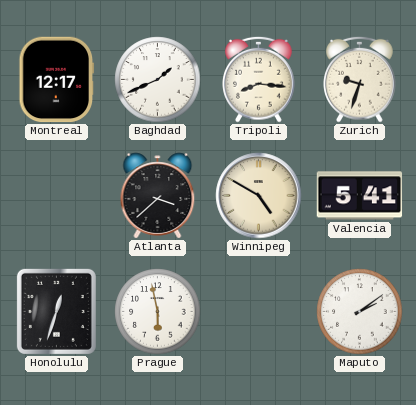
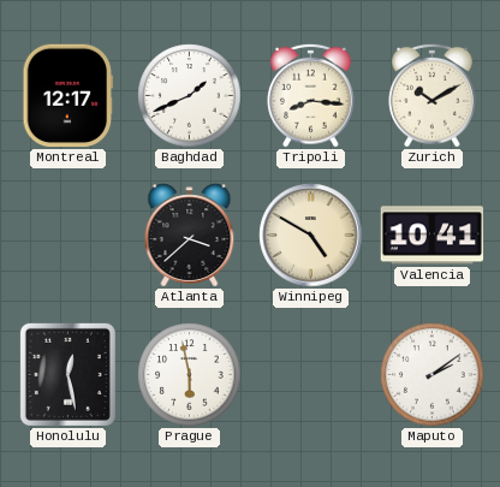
Zurich: 9:33 -> 10:10 (433, 95)
Valencia: 5:41 -> 10:41 (433, 236)
Honolulu: 12:33 -> 12:28 (67, 374)
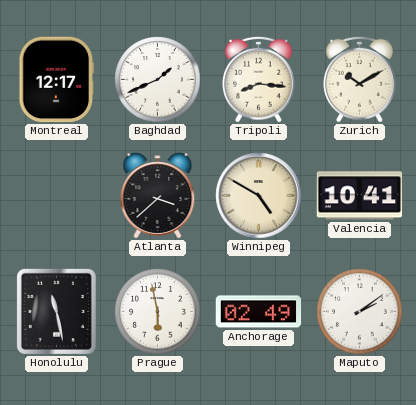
Honolulu: 12:28 -> 11:28 (56, 311)
Anchorage: none -> 02:49 (259, 312)
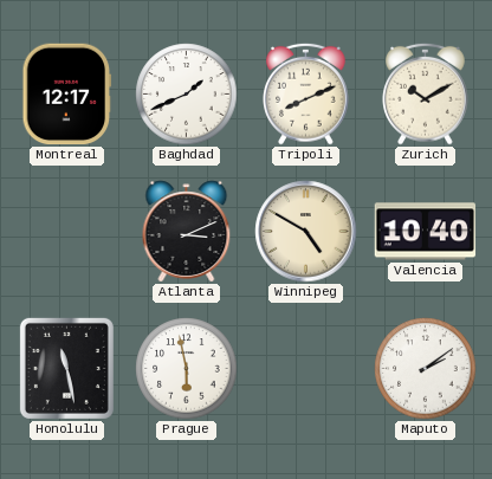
Tripoli: 8:16 -> 8:11 (306, 93)
Atlanta: 3:38 -> 3:11 (187, 232)
Valencia: 10:41 -> 10:40 (426, 232)
Anchorage: 02:49 -> none (259, 312)
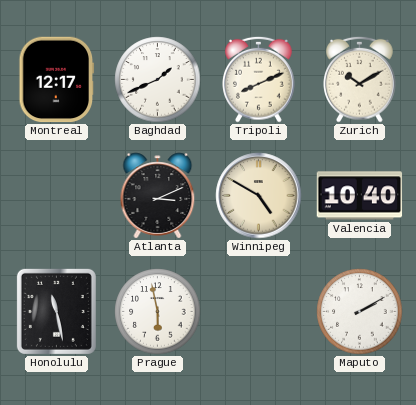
Maputo: 2:09 -> 2:10 (360, 312)
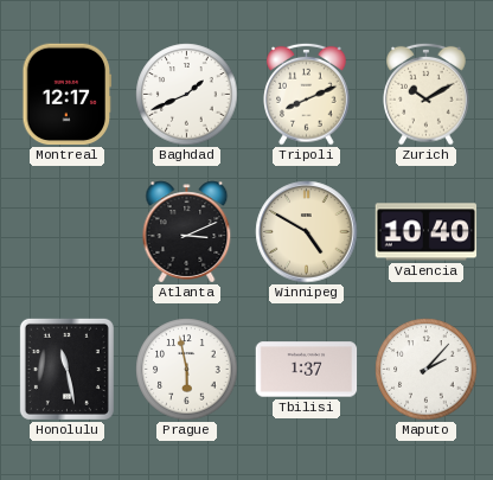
Tbilisi: none -> 1:37 (307, 370)
Maputo: 2:10 -> 2:07 (427, 370)
